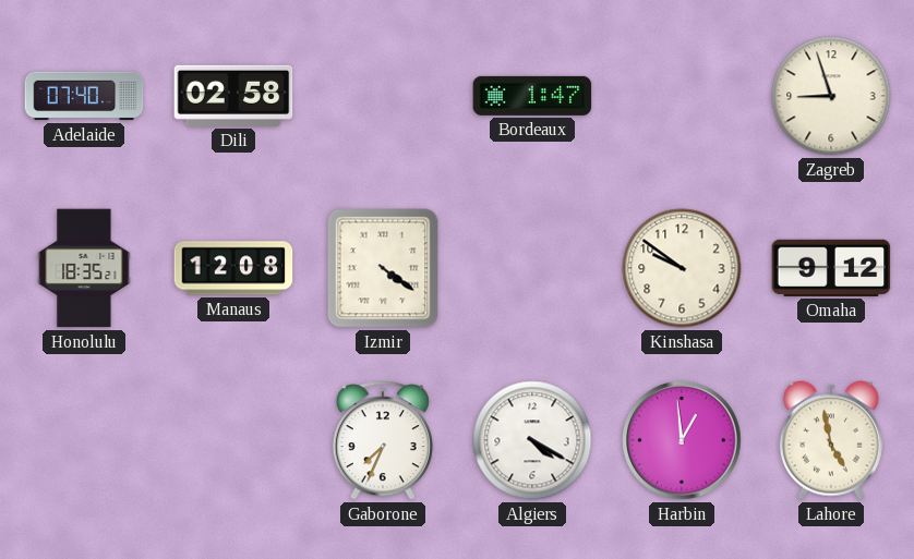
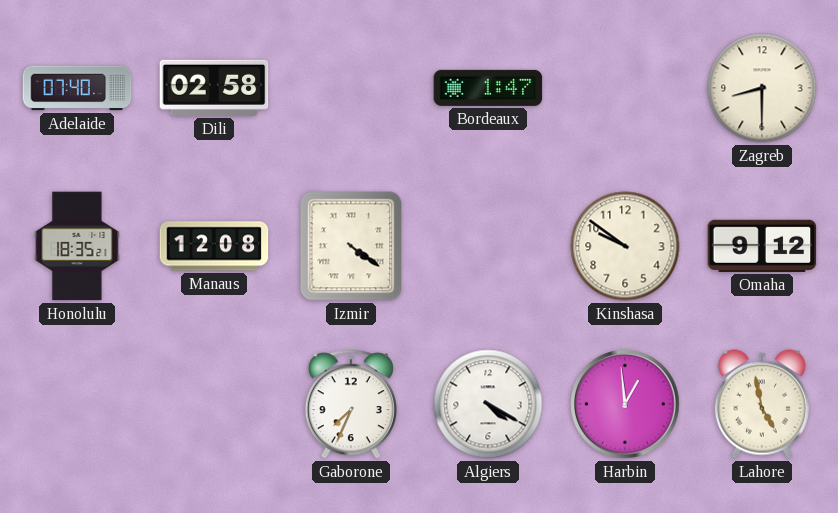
Zagreb: 8:57 -> 8:30 (762, 88)
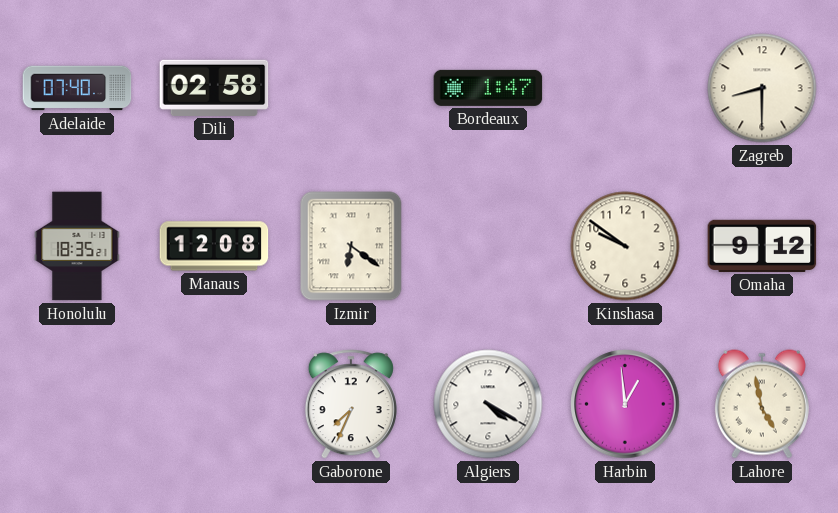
Izmir: 4:21 -> 6:21 (351, 246)
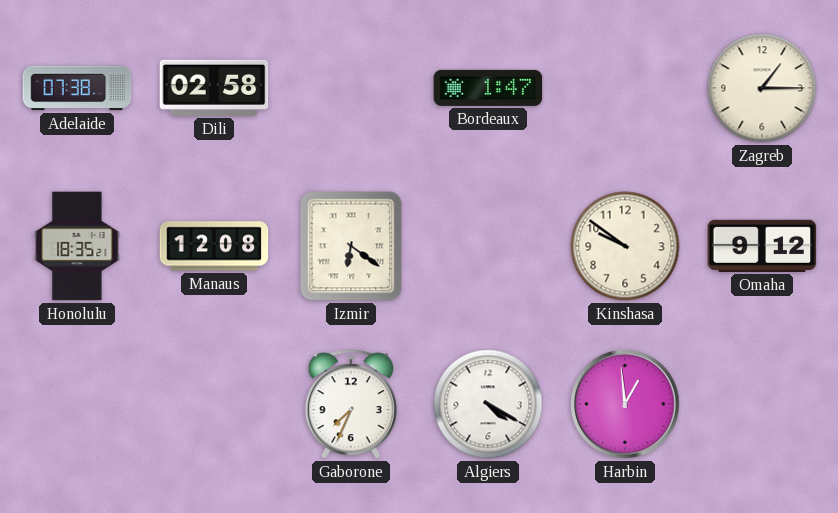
Adelaide: 07:40 -> 07:38 (77, 88)
Zagreb: 8:30 -> 1:15 (762, 88)
Lahore: 4:58 -> none (762, 404)
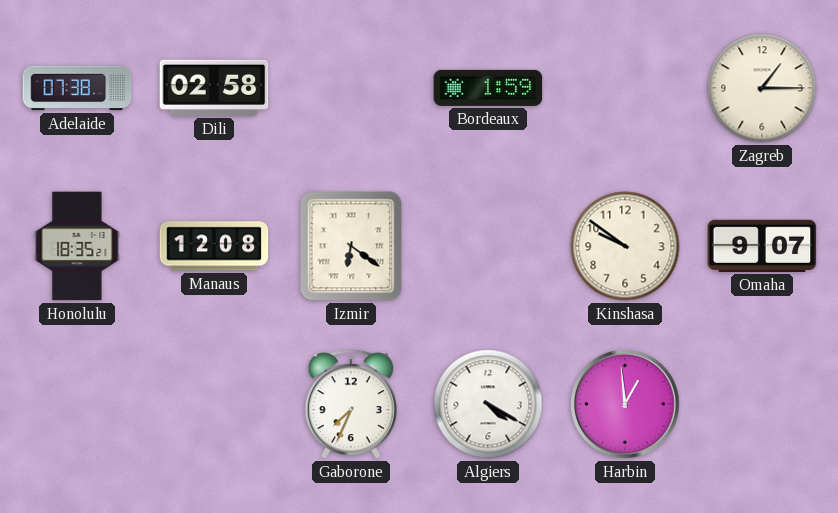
Bordeaux: 1:47 -> 1:59 (488, 88)
Omaha: 9:12 -> 9:07 (762, 246)
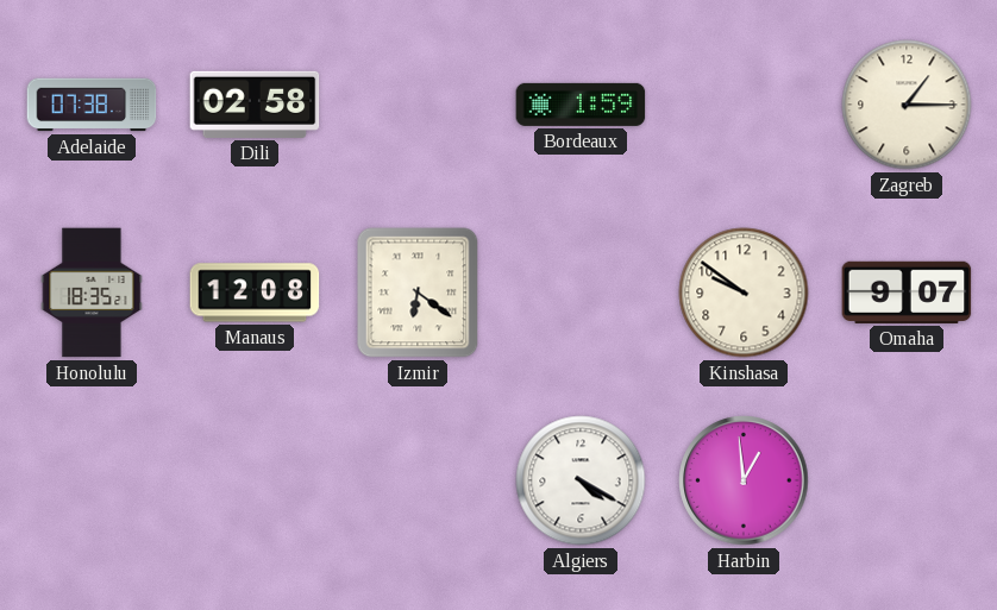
Gaborone: 7:34 -> none (351, 404)
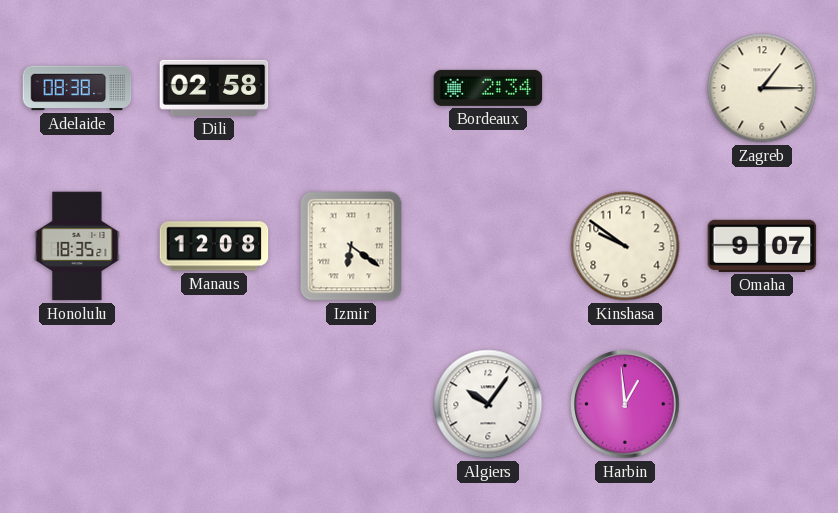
Adelaide: 07:38 -> 08:38 (77, 88)
Bordeaux: 1:59 -> 2:34 (488, 88)
Algiers: 4:20 -> 10:06 (488, 404)
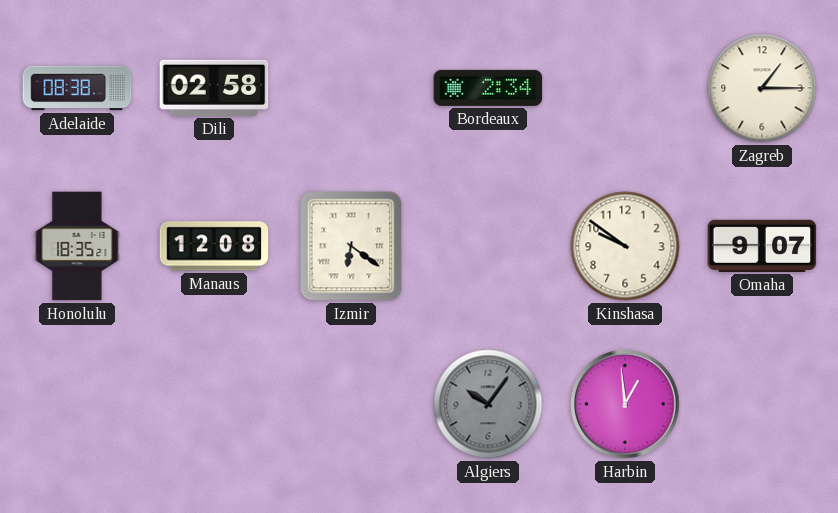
Algiers dial: white -> grey (488, 404)
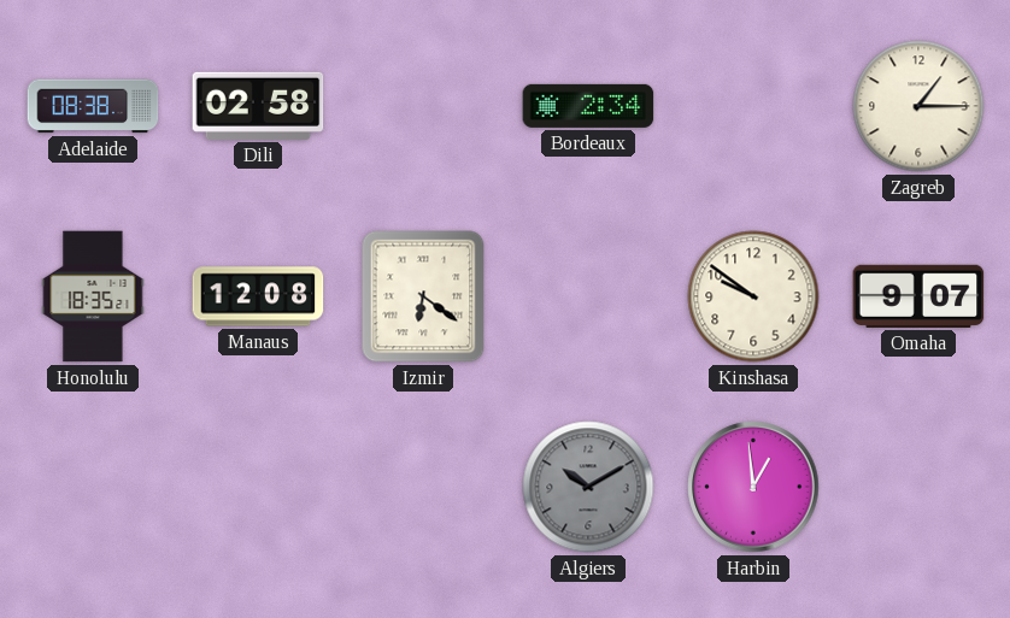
Algiers: 10:06 -> 10:10 (588, 487)
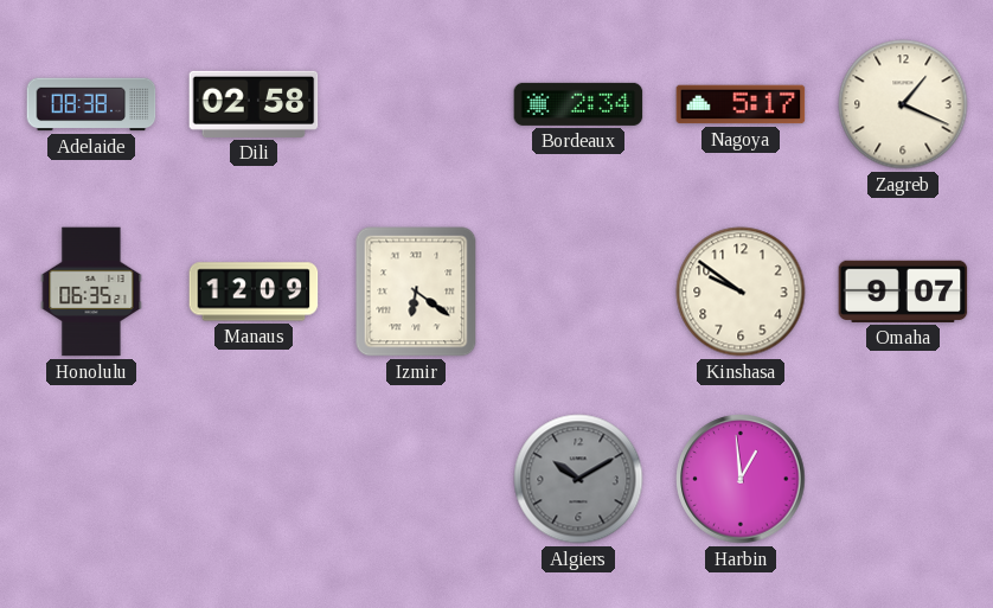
Nagoya: none -> 5:17 (741, 104)
Zagreb: 1:15 -> 1:19 (903, 104)
Honolulu: 18:35 -> 06:35 (91, 292)
Manaus: 12:08 -> 12:09 (254, 292)
